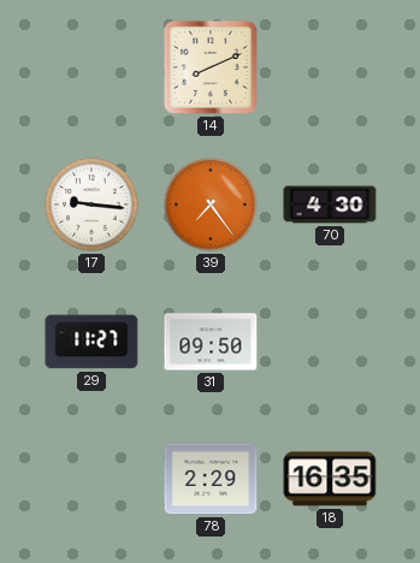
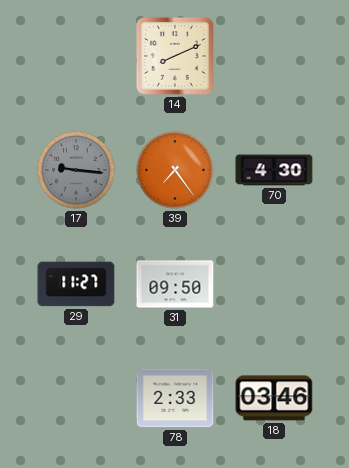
17 dial: white -> grey (76, 170)
78: 2:29 -> 2:33 (175, 398)
18: 16:35 -> 03:46 (274, 398)
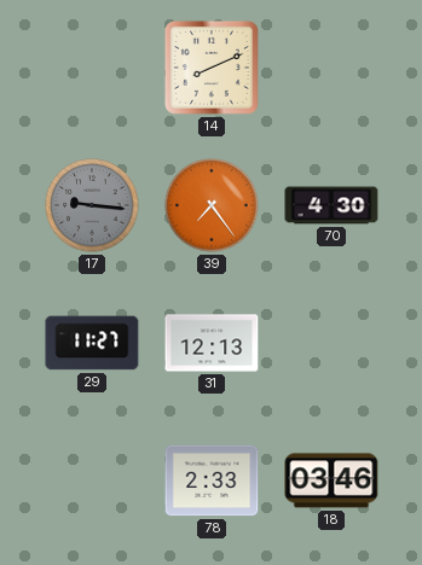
31: 09:50 -> 12:13 (212, 343)
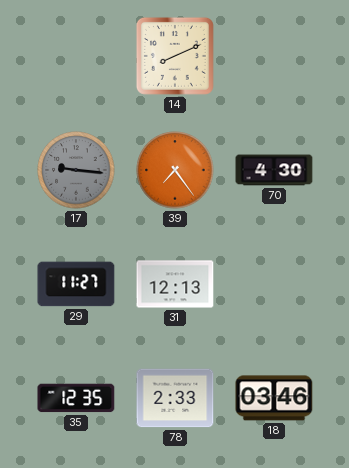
35: none -> 12:35 (76, 398)
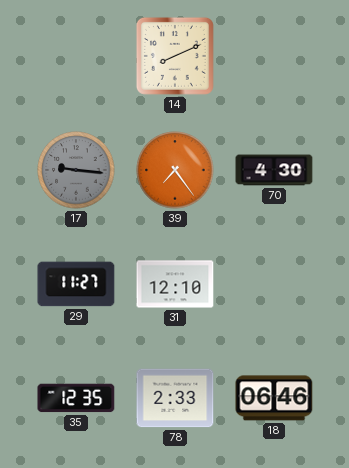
31: 12:13 -> 12:10 (175, 284)
18: 03:46 -> 06:46 (274, 398)
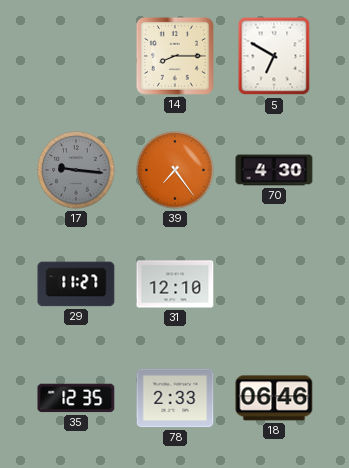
14: 8:11 -> 8:15 (175, 56)
5: none -> 6:50 (274, 56)
